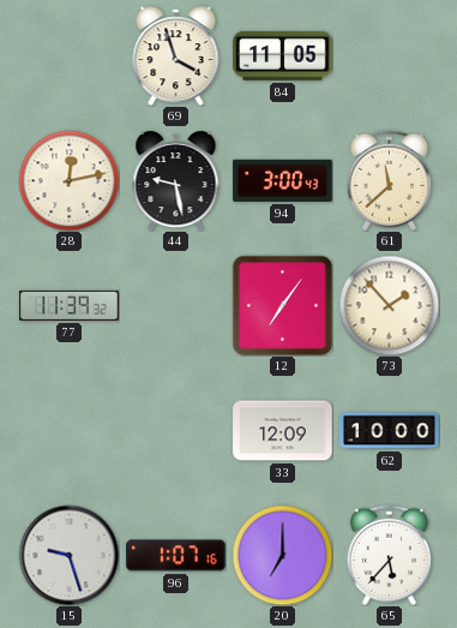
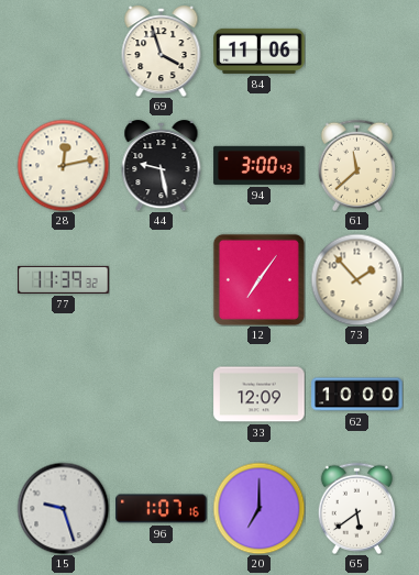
84: 11:05 -> 11:06 (260, 51)
65: 5:37 -> 5:39 (356, 508)
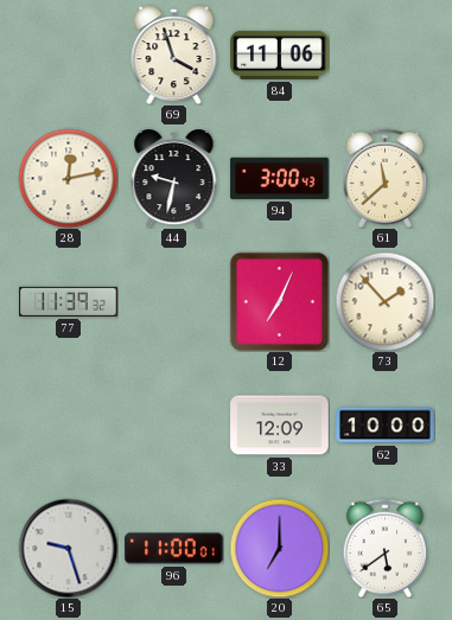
44: 9:28 -> 9:32 (174, 179)
12: 7:06 -> 7:04 (279, 301)
96: 1:07 -> 11:00 (174, 549)
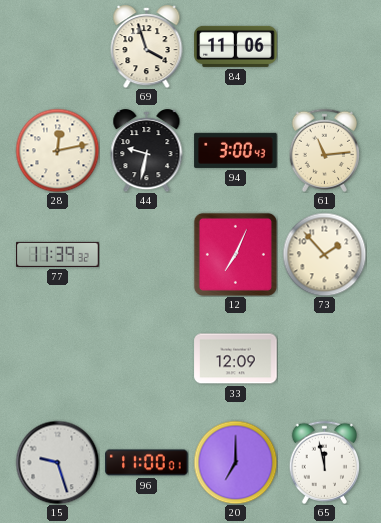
61: 11:38 -> 11:14 (324, 150)
62: 10:00 -> none (386, 426)
65: 5:39 -> 11:58 (324, 462)
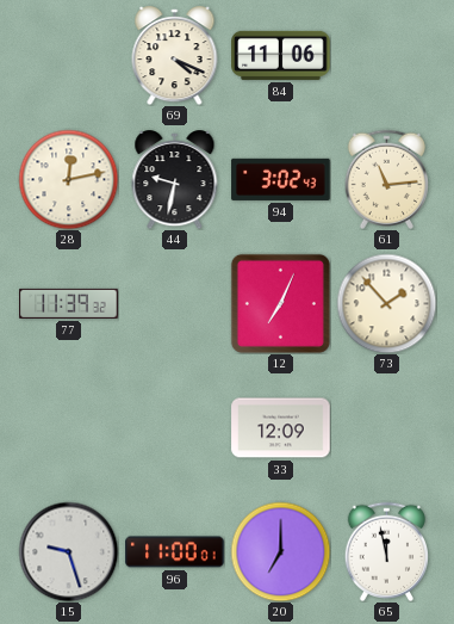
69: 3:57 -> 4:19 (175, 56)
94: 3:00 -> 3:02 (281, 179)
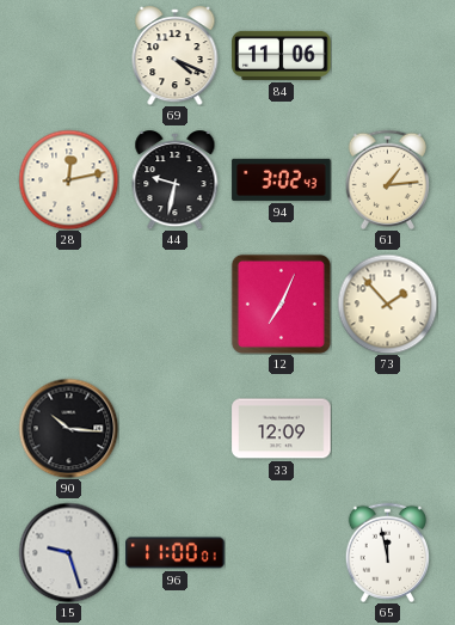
61: 11:14 -> 1:14 (387, 179)
77: 11:39 -> none (69, 303)
90: none -> 10:16 (68, 428)
20: 7:00 -> none (280, 551)
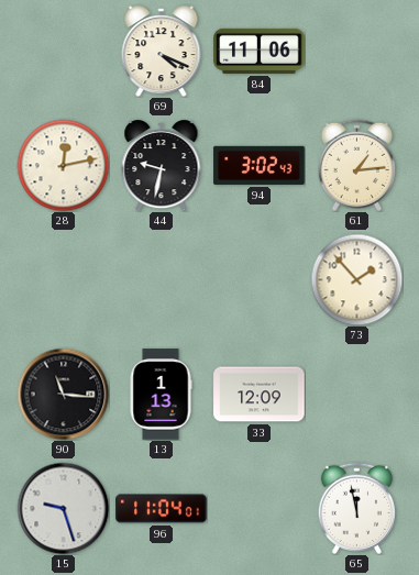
12: 7:04 -> none (281, 304)
90: 10:16 -> 11:16 (63, 394)
13: none -> 1:13 (161, 395)
96: 11:00 -> 11:04 (162, 509)
